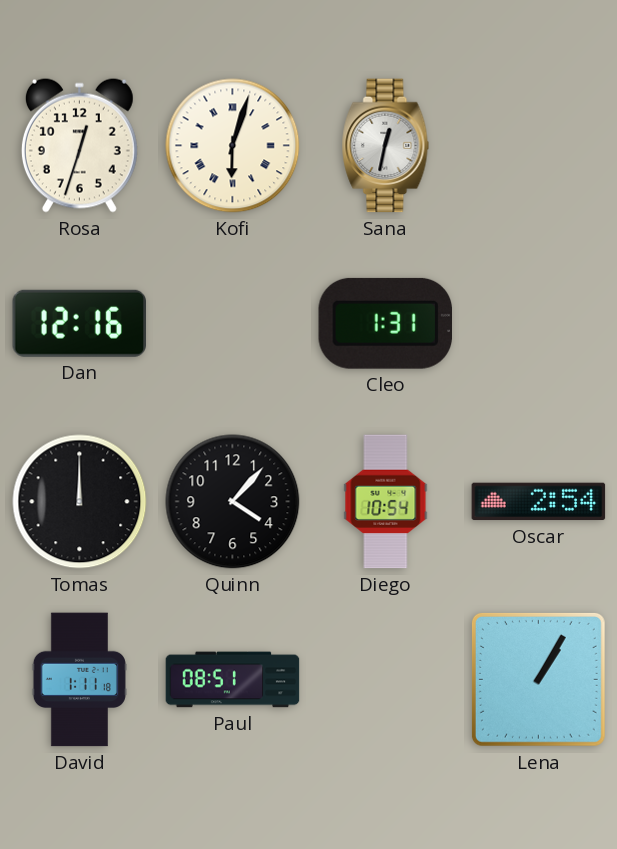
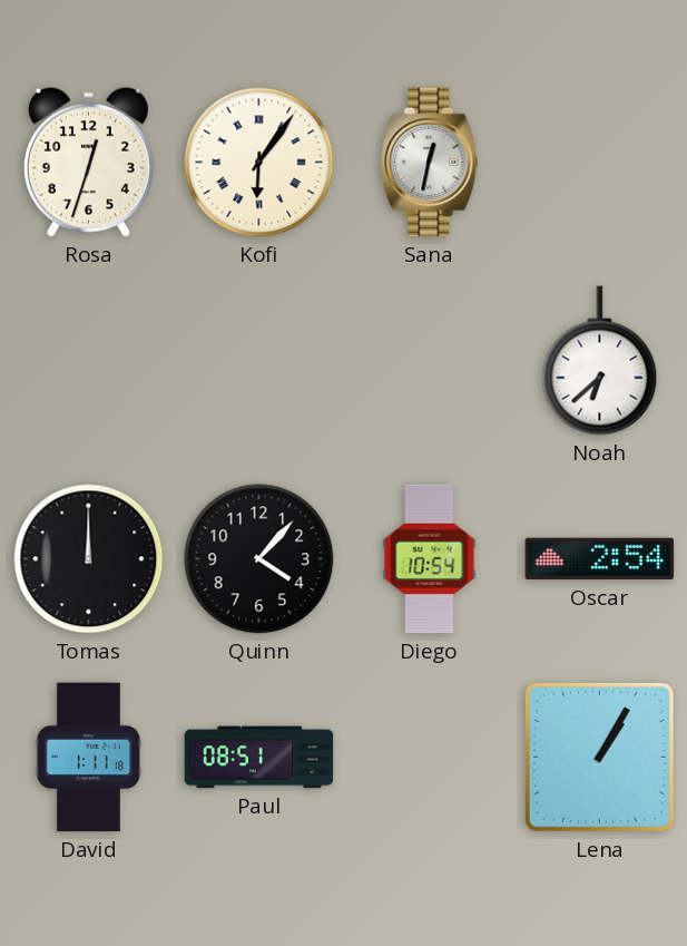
Kofi: 6:03 -> 6:06 (259, 163)
Dan: 12:16 -> none (79, 323)
Cleo: 1:31 -> none (385, 323)
Noah: none -> 6:38 (600, 361)
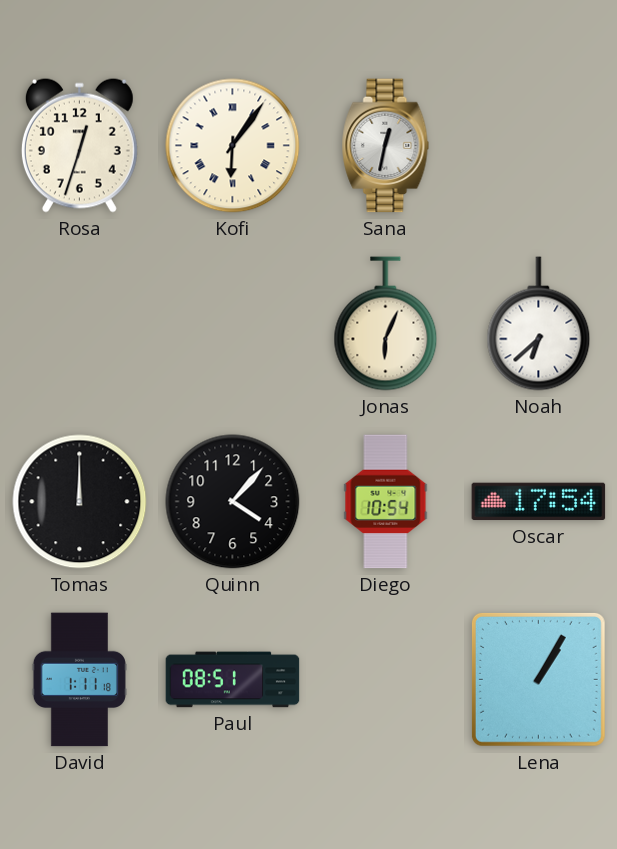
Jonas: none -> 6:04 (386, 324)
Oscar: 2:54 -> 17:54 (539, 502)
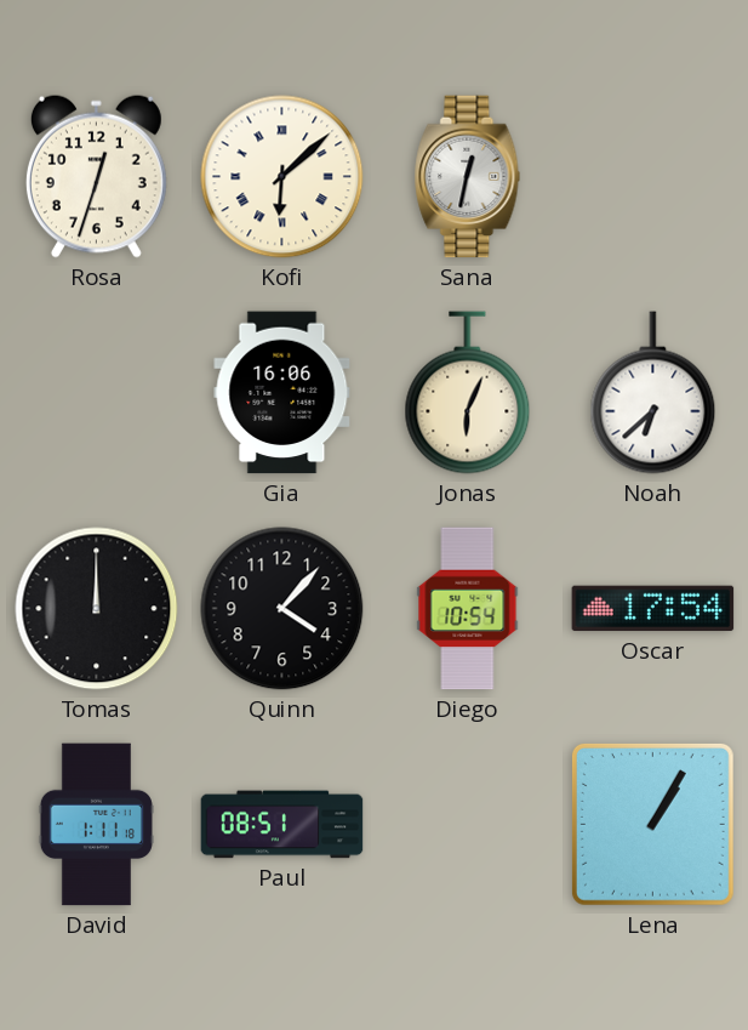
Kofi: 6:06 -> 6:08 (282, 177)
Gia: none -> 16:06 (282, 393)
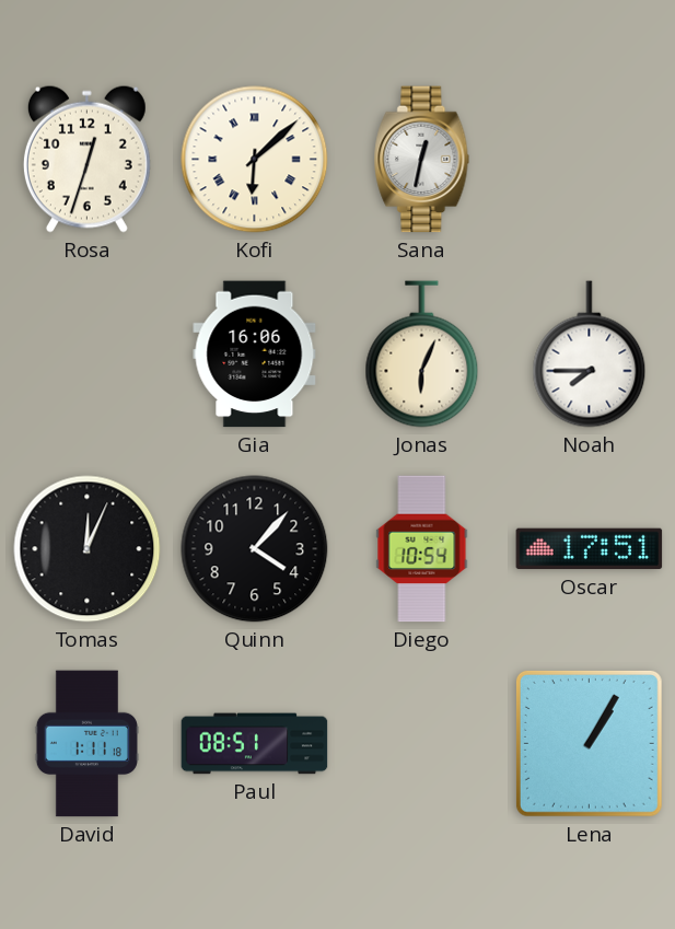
Noah: 6:38 -> 7:45 (590, 355)
Tomas: 12:00 -> 12:04 (88, 549)
Oscar: 17:54 -> 17:51 (590, 549)
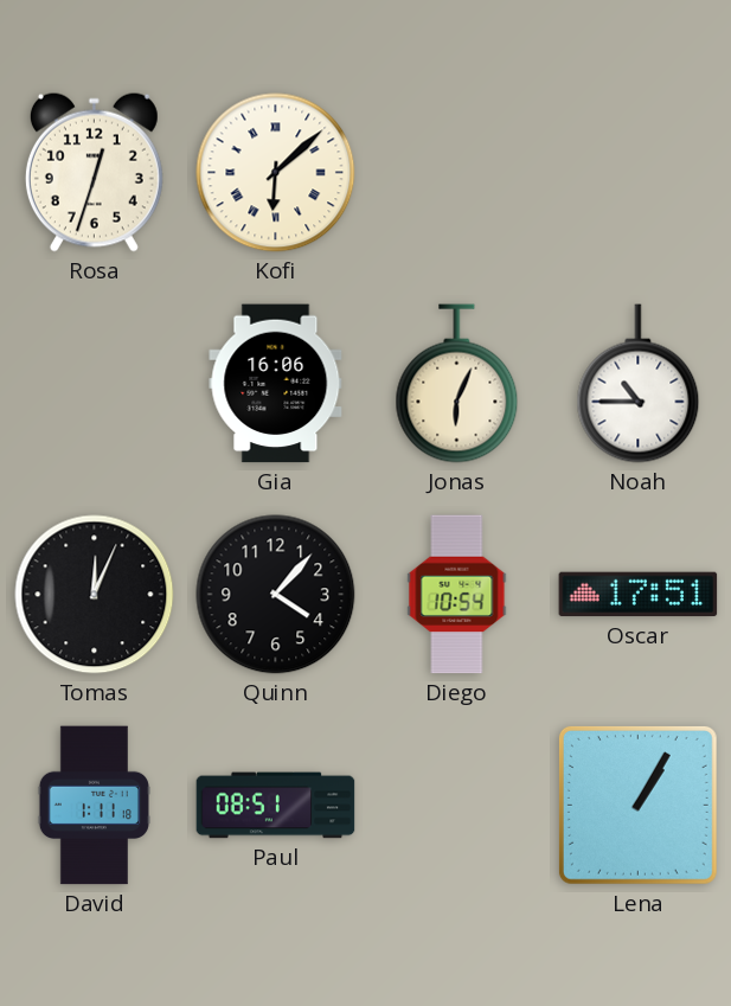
Sana: 12:32 -> none (422, 160)
Noah: 7:45 -> 10:45 (639, 384)
